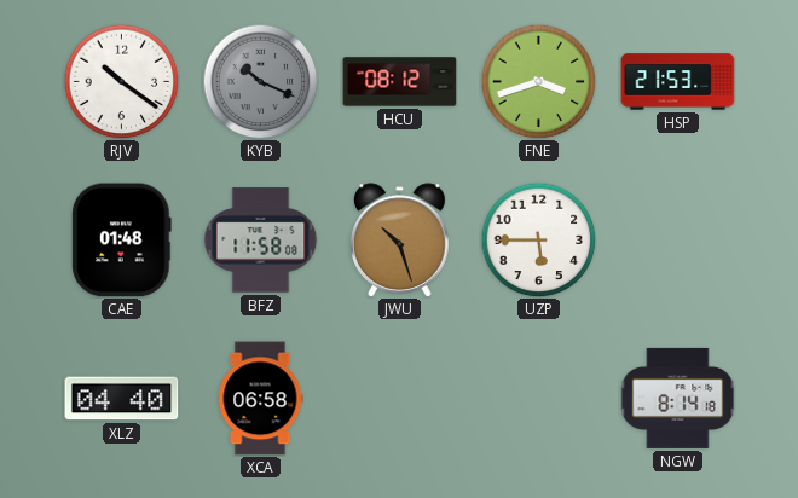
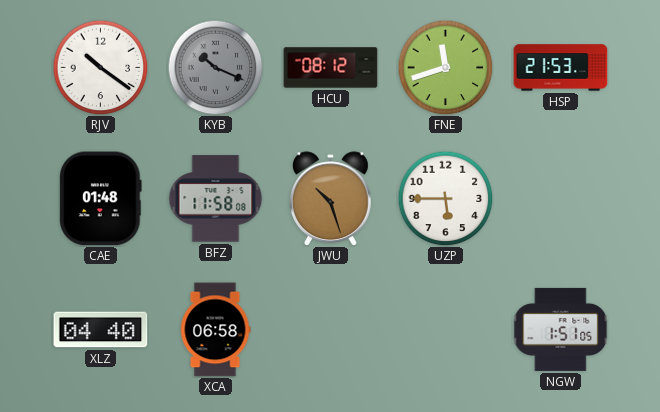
FNE: 3:42 -> 11:42 (445, 67)
NGW: 8:14 -> 1:51 (561, 329)
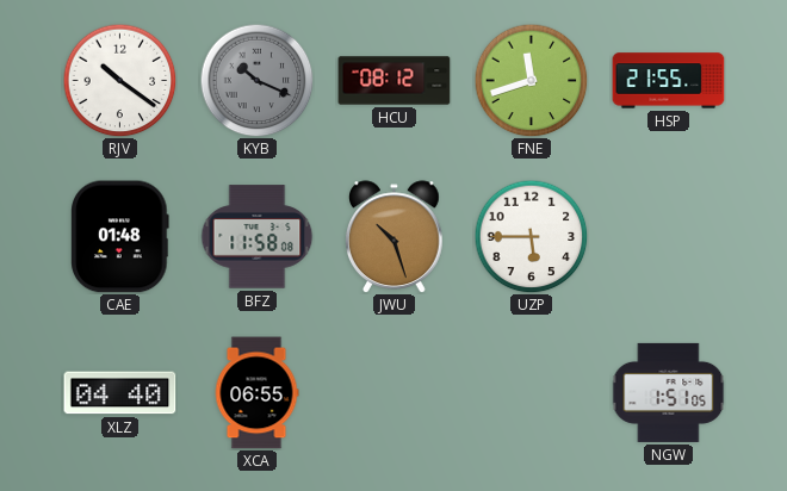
HSP: 21:53 -> 21:55 (669, 81)
XCA: 06:58 -> 06:55 (256, 393)
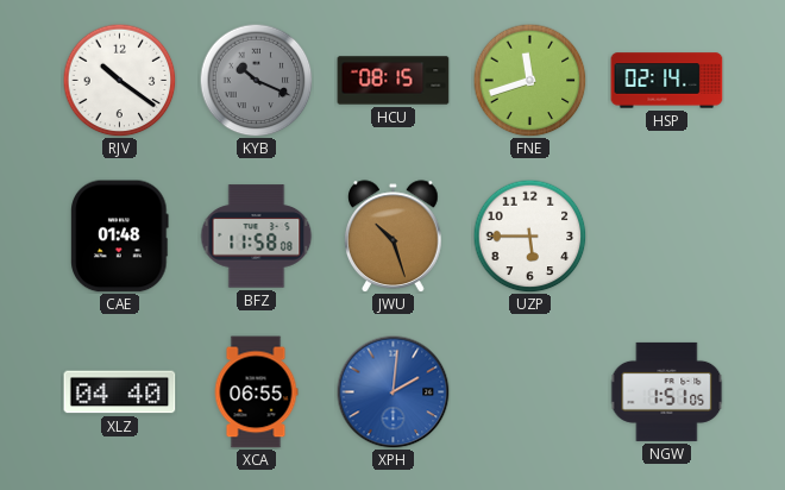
HCU: 08:12 -> 08:15 (394, 81)
HSP: 21:55 -> 02:14 (667, 81)
XPH: none -> 2:01 (392, 391)
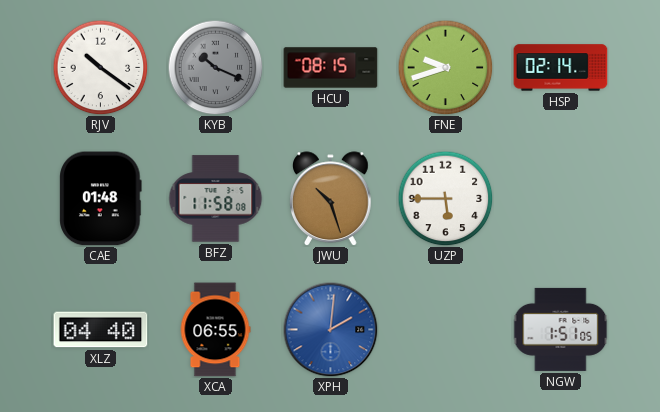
FNE: 11:42 -> 9:42 (445, 67)
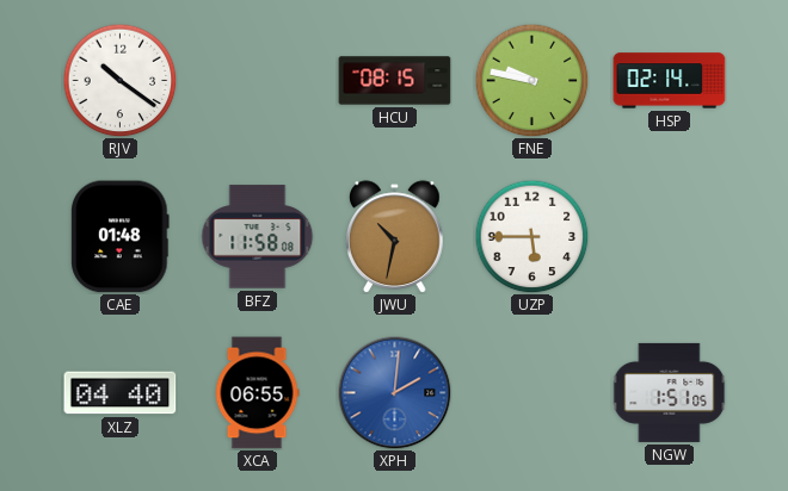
KYB: 10:19 -> none (215, 67)
FNE: 9:42 -> 9:47 (531, 80)
JWU: 10:27 -> 10:32 (395, 236)
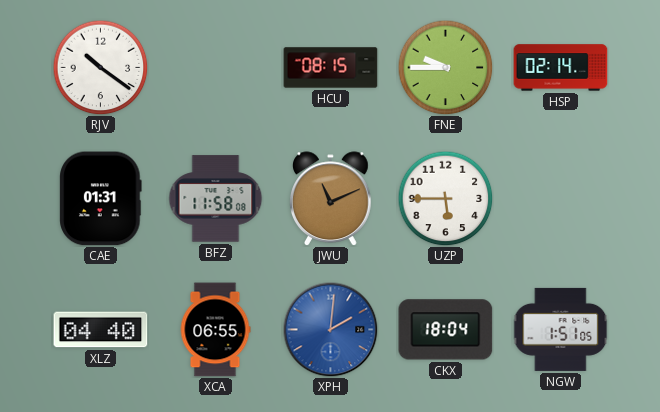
FNE: 9:47 -> 9:45 (445, 67)
CAE: 01:48 -> 01:31 (101, 199)
JWU: 10:32 -> 11:11 (331, 198)
CKX: none -> 18:04 (446, 330)
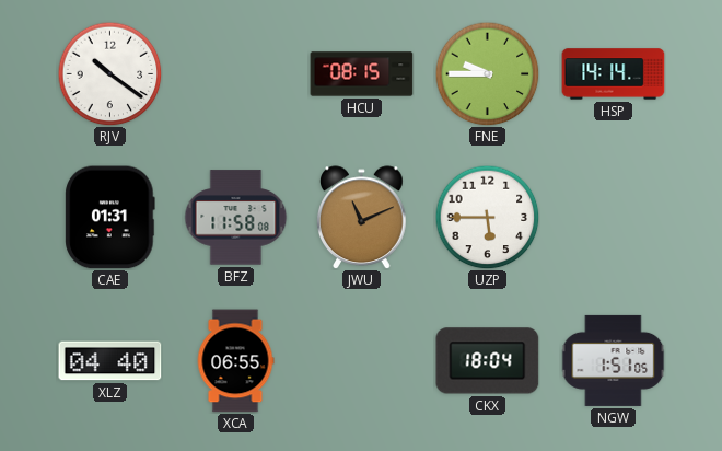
HSP: 02:14 -> 14:14 (614, 74)
XPH: 2:01 -> none (330, 329)
